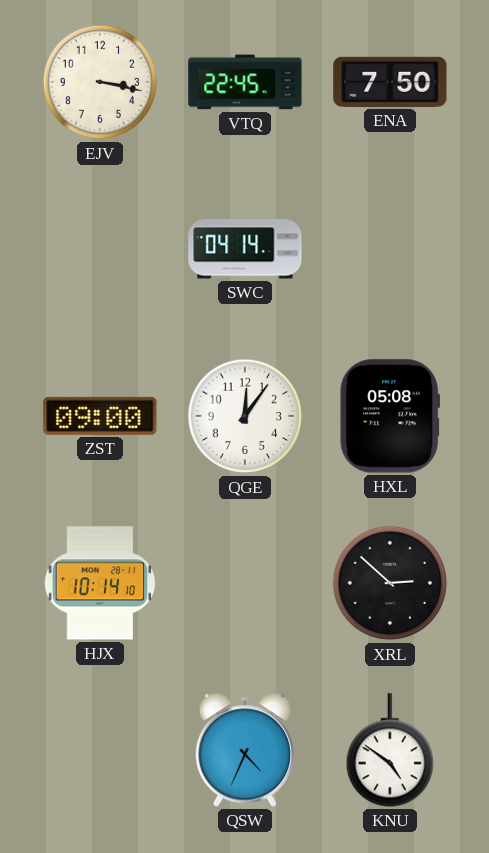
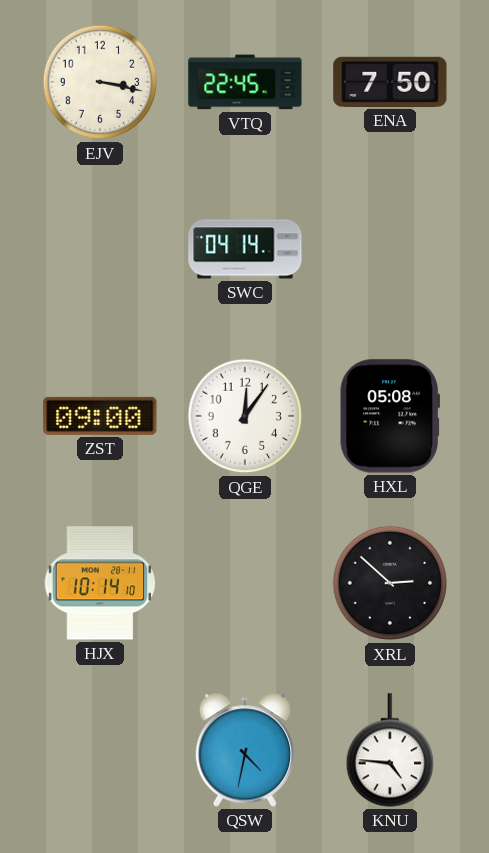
QSW: 4:34 -> 4:32 (245, 750)
KNU: 4:51 -> 4:46 (389, 750)
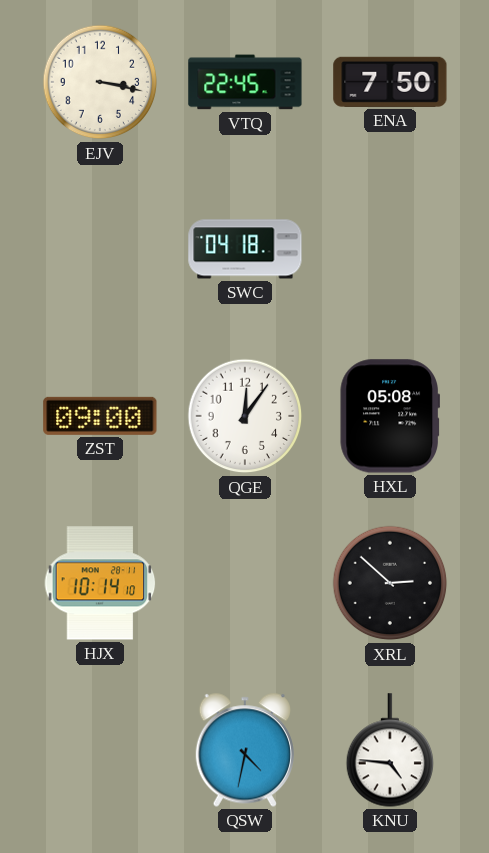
SWC: 04:14 -> 04:18 (245, 249)
